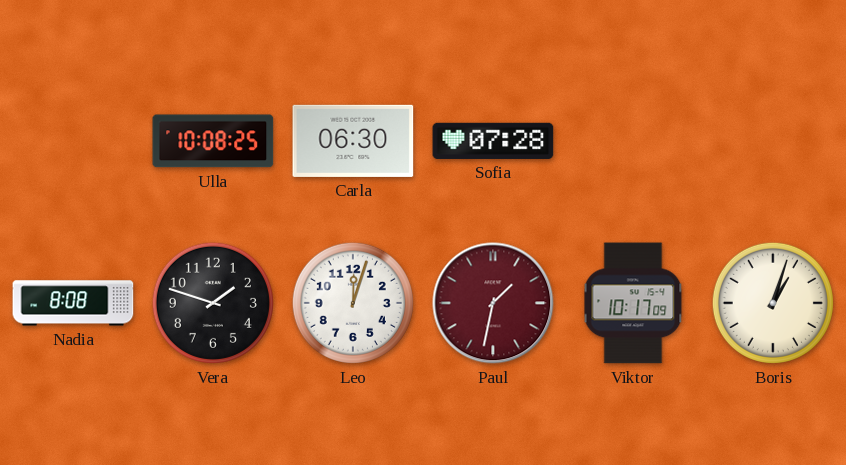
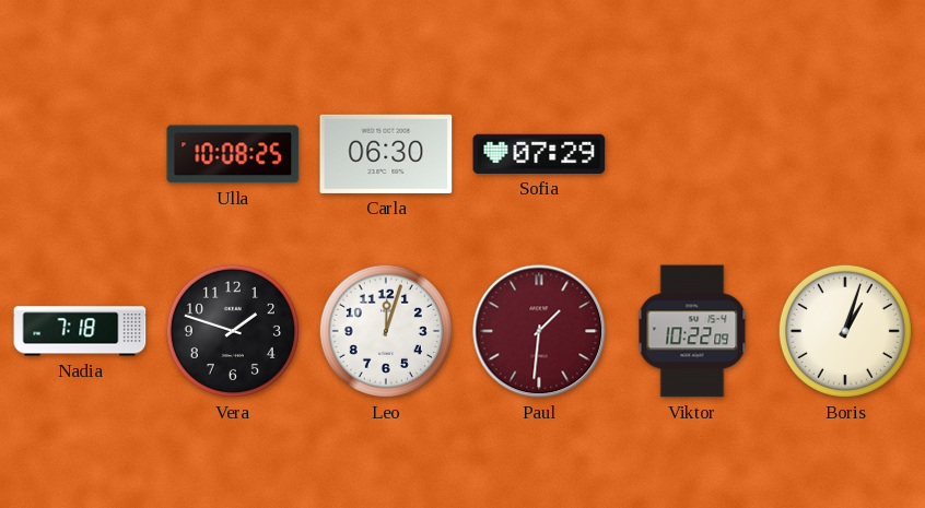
Sofia: 07:28 -> 07:29 (539, 154)
Nadia: 8:08 -> 7:18 (80, 331)
Paul: 1:32 -> 1:31 (539, 331)
Viktor: 10:17 -> 10:22 (692, 331)
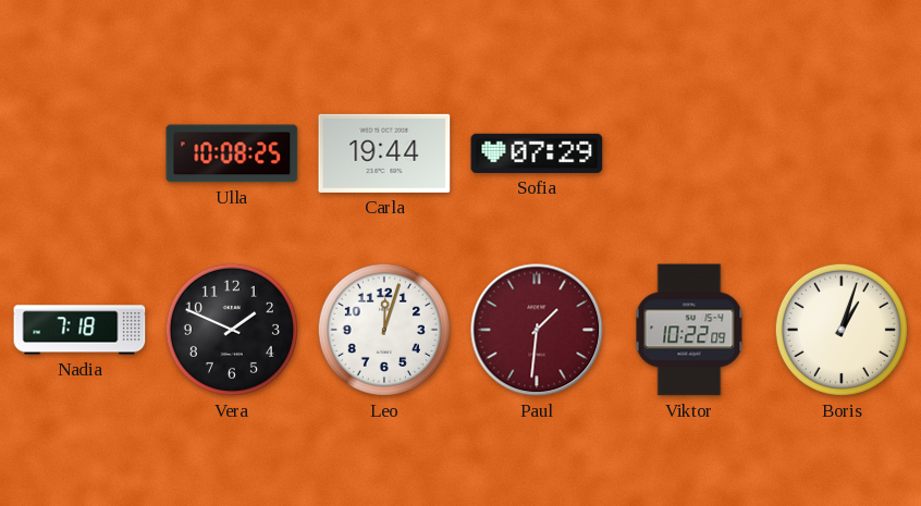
Carla: 06:30 -> 19:44 (384, 153)
Vera: 1:48 -> 1:49 (232, 330)
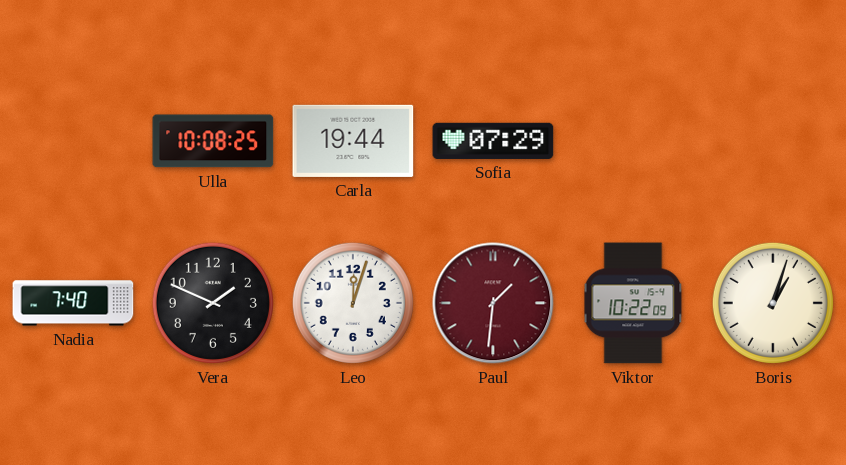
Nadia: 7:18 -> 7:40 (73, 303)
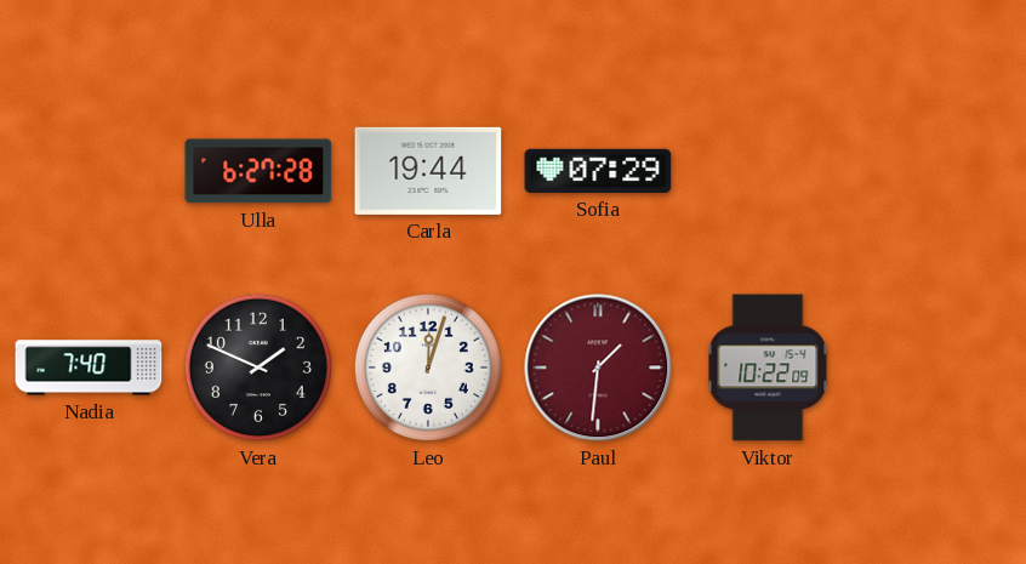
Ulla: 10:08 -> 6:27 (258, 171)
Boris: 1:03 -> none (773, 303)
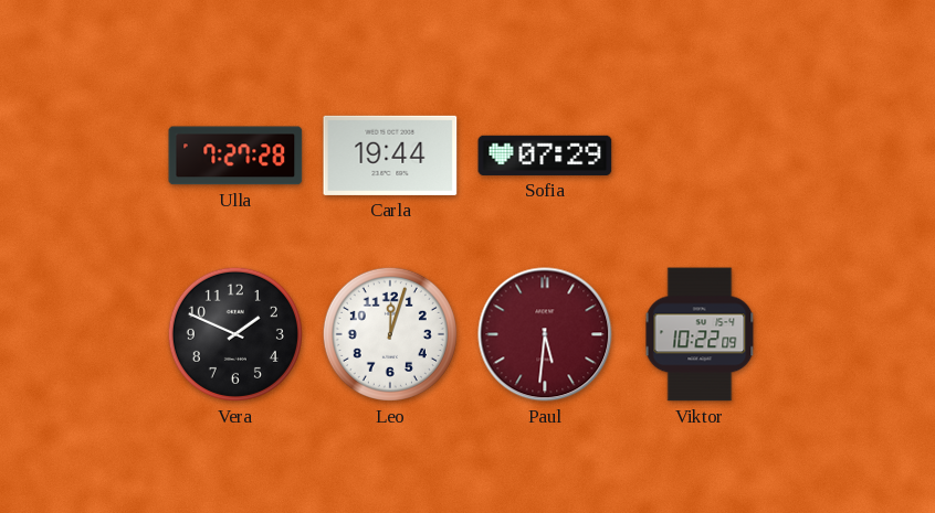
Ulla: 6:27 -> 7:27 (235, 156)
Nadia: 7:40 -> none (89, 368)
Paul: 1:31 -> 5:31 (545, 334)
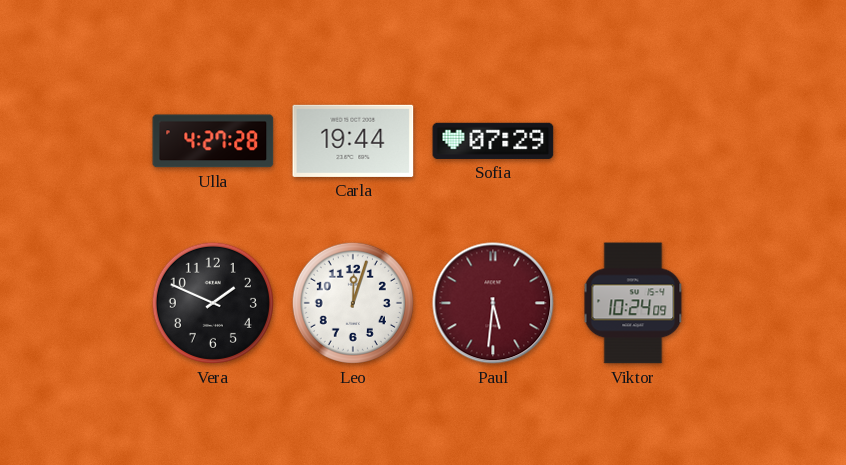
Ulla: 7:27 -> 4:27 (213, 141)
Viktor: 10:22 -> 10:24 (633, 303)
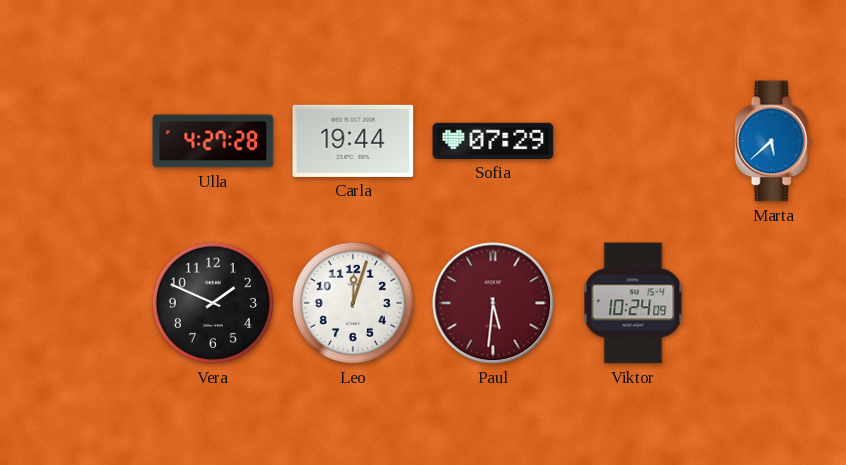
Marta: none -> 5:38 (773, 141)
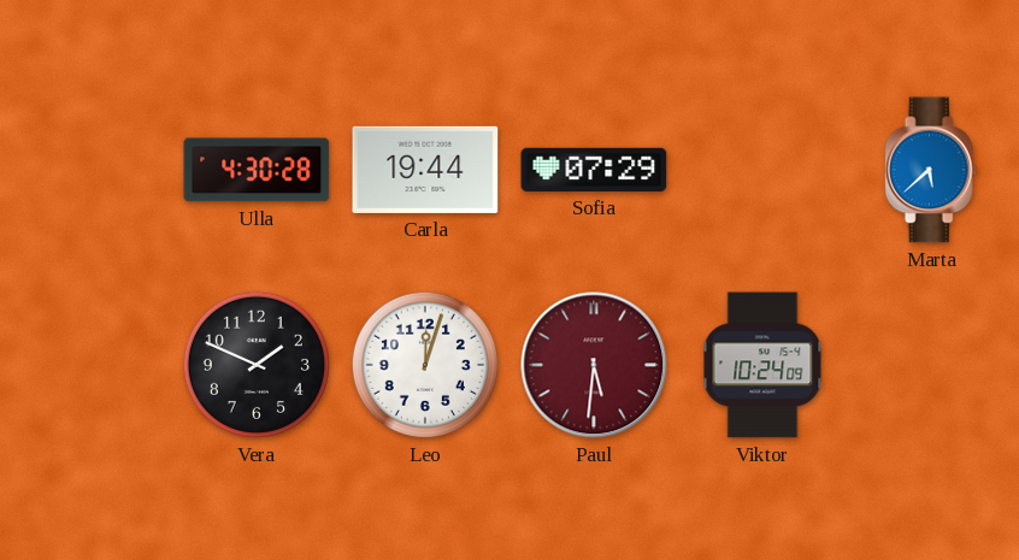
Ulla: 4:27 -> 4:30 (257, 170)
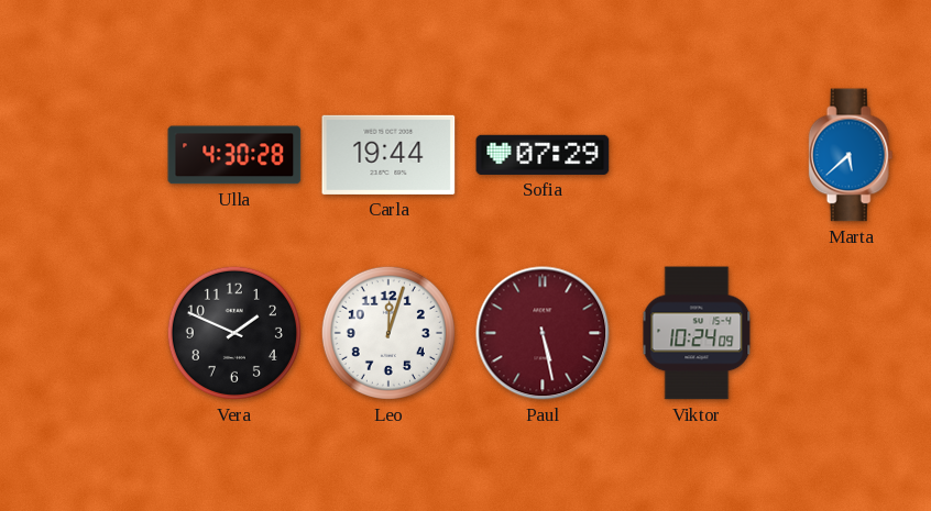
Paul: 5:31 -> 5:28 (543, 333)
